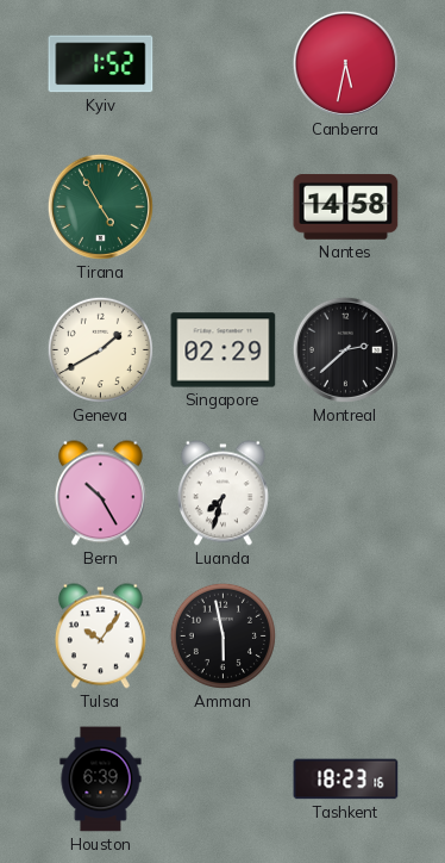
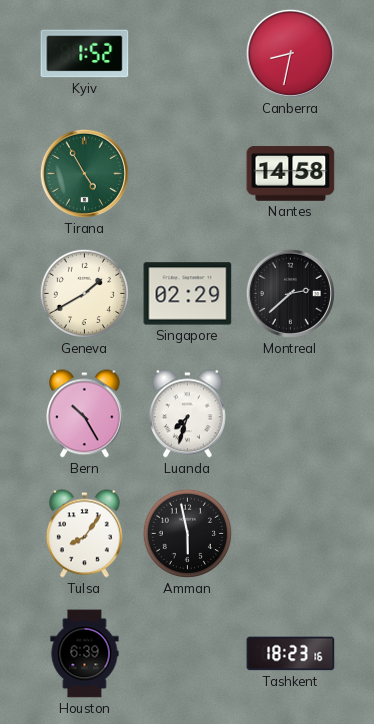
Canberra: 5:32 -> 8:32 (290, 53)
Tulsa: 10:06 -> 8:06 (84, 534)
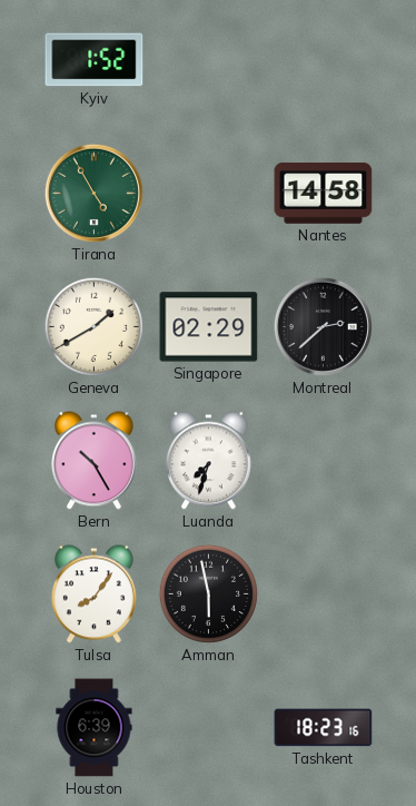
Canberra: 8:32 -> none (290, 53)
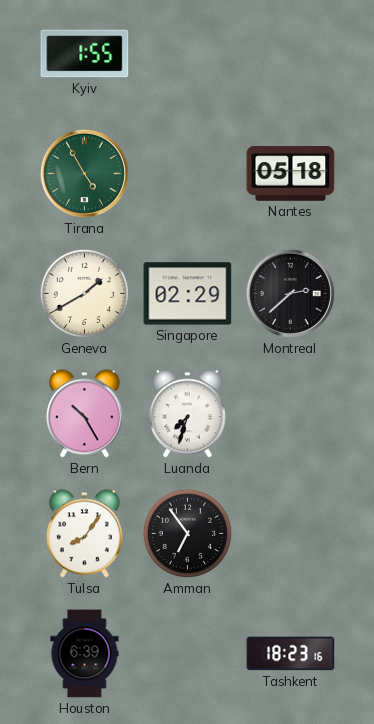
Kyiv: 1:52 -> 1:55 (85, 54)
Nantes: 14:58 -> 05:18 (291, 174)
Amman: 5:58 -> 6:54 (187, 533)
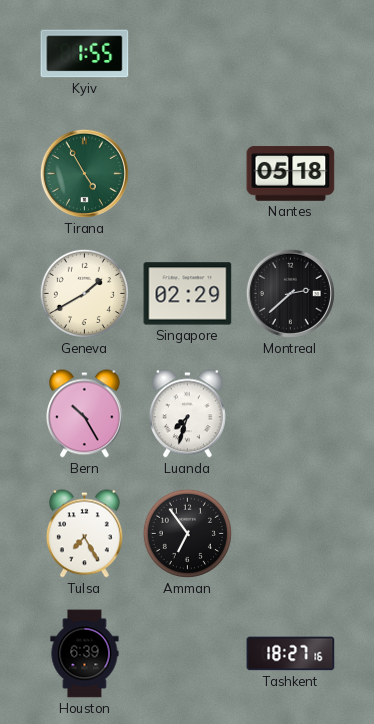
Tulsa: 8:06 -> 7:25 (84, 534)
Tashkent: 18:23 -> 18:27 (291, 654)
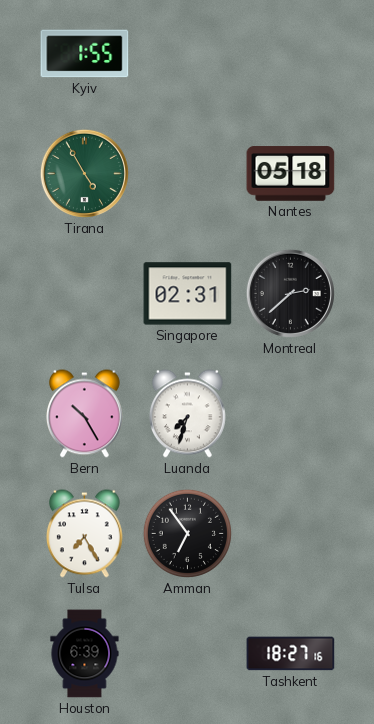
Geneva: 1:40 -> none (84, 293)
Singapore: 02:29 -> 02:31 (188, 294)
